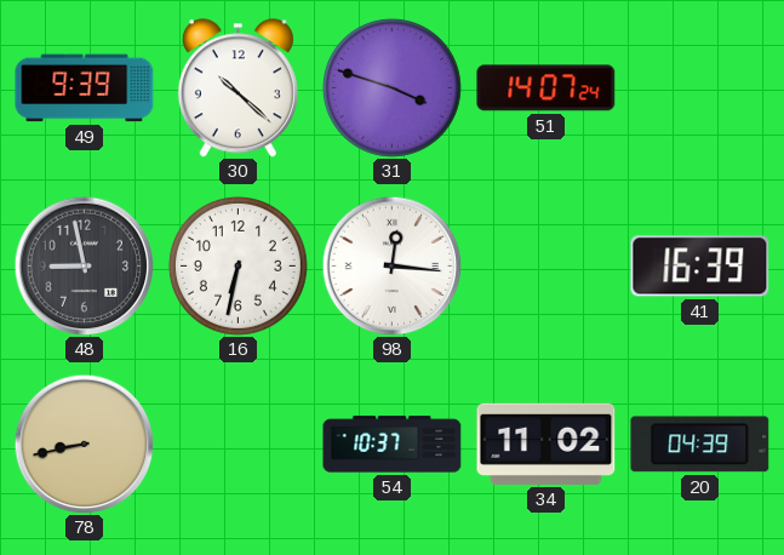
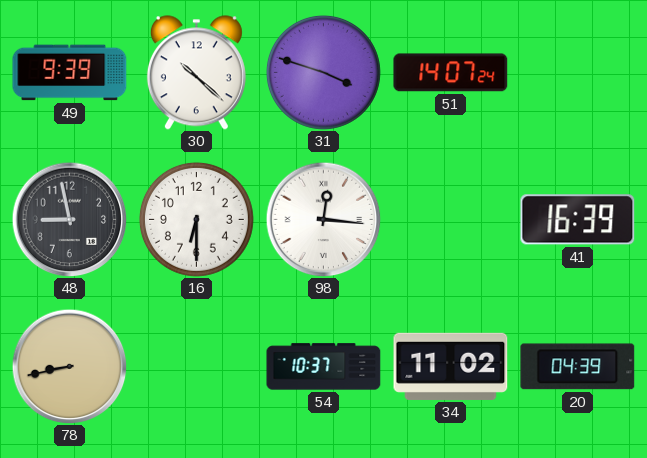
16: 6:32 -> 6:30 (196, 219)
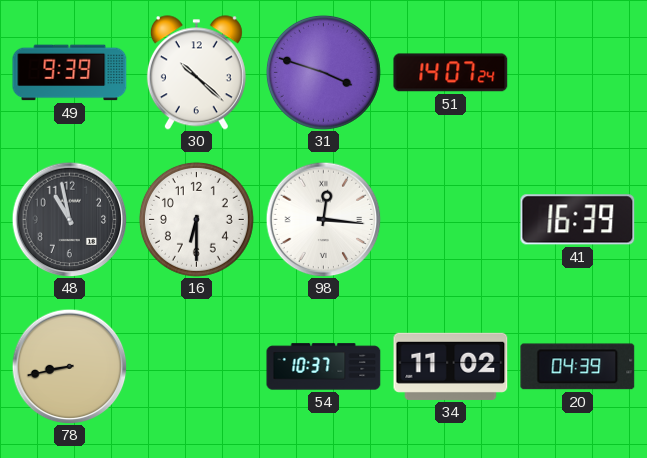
48: 8:58 -> 10:58 (69, 219)
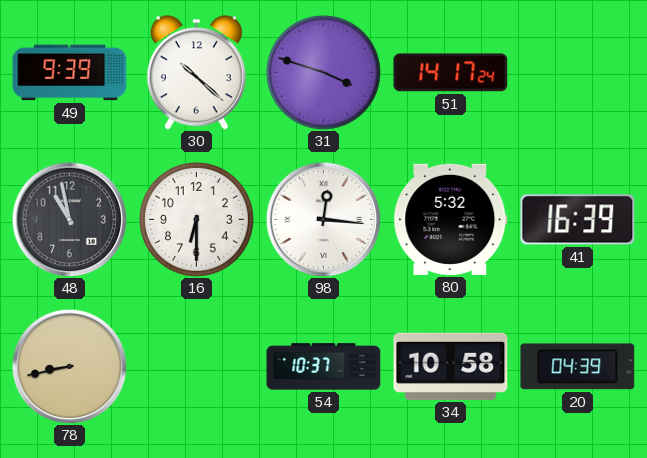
51: 14:07 -> 14:17 (451, 73)
80: none -> 5:32 (451, 219)
34: 11:02 -> 10:58 (451, 366)
